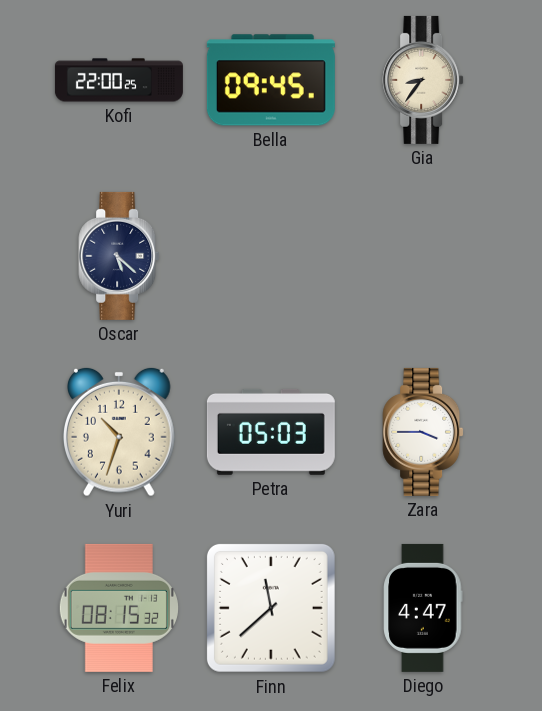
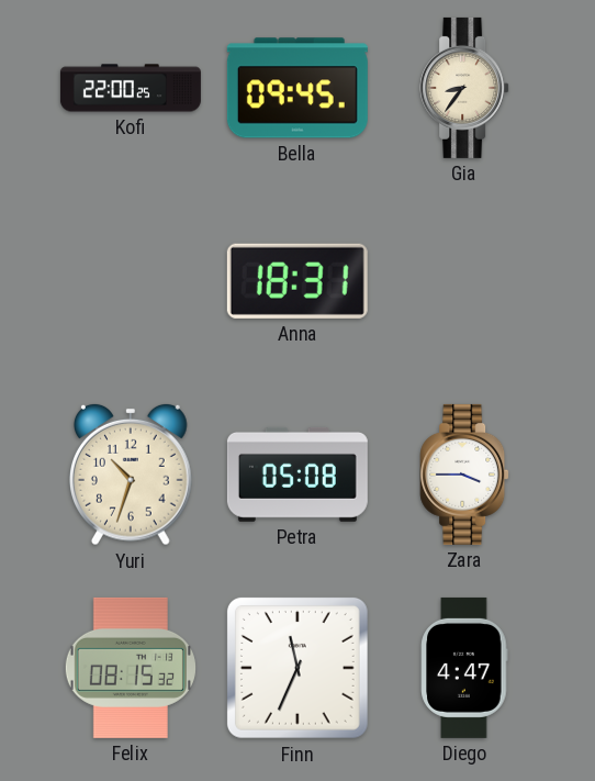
Oscar: 5:22 -> none (119, 256)
Anna: none -> 18:31 (297, 281)
Petra: 05:03 -> 05:08 (297, 475)
Finn: 11:38 -> 11:34 (297, 668)
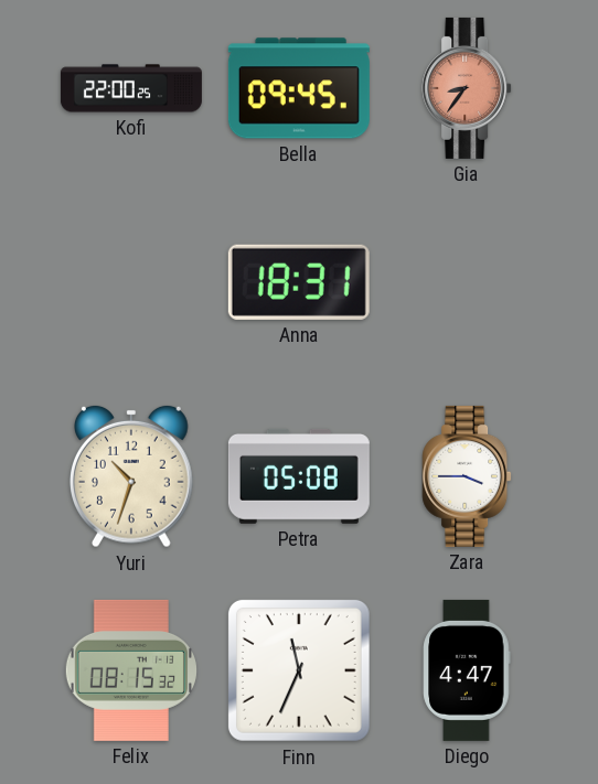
Gia dial: cream -> salmon (467, 88)
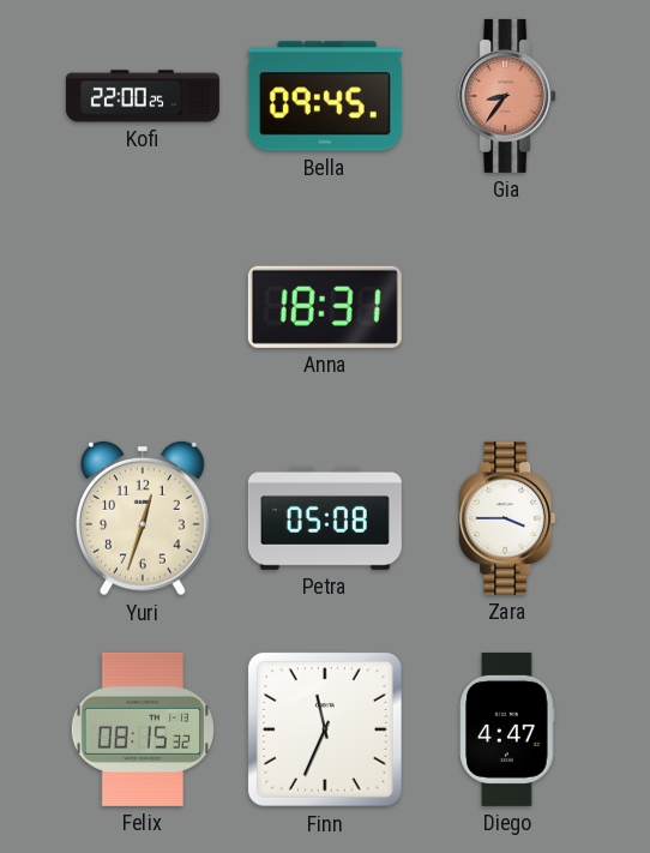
Yuri: 10:33 -> 12:33 (144, 518)
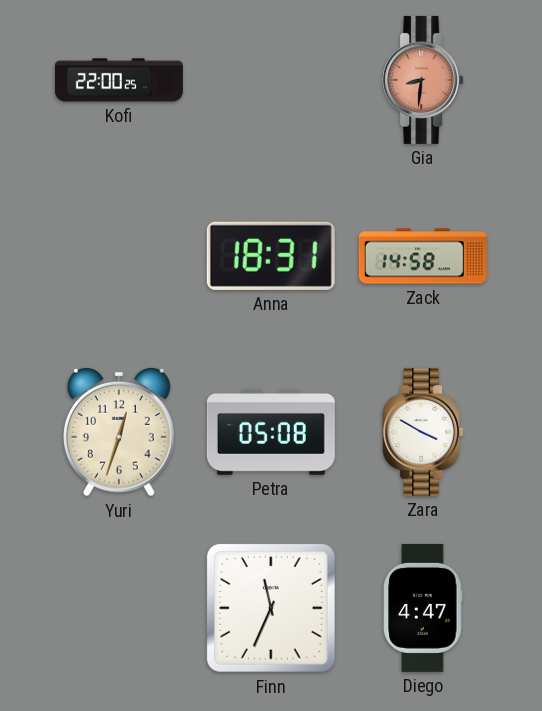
Bella: 09:45 -> none (325, 96)
Gia: 8:36 -> 8:31 (423, 80)
Zack: none -> 14:58 (423, 256)
Zara: 3:45 -> 3:50 (423, 432)
Felix: 08:15 -> none (143, 729)
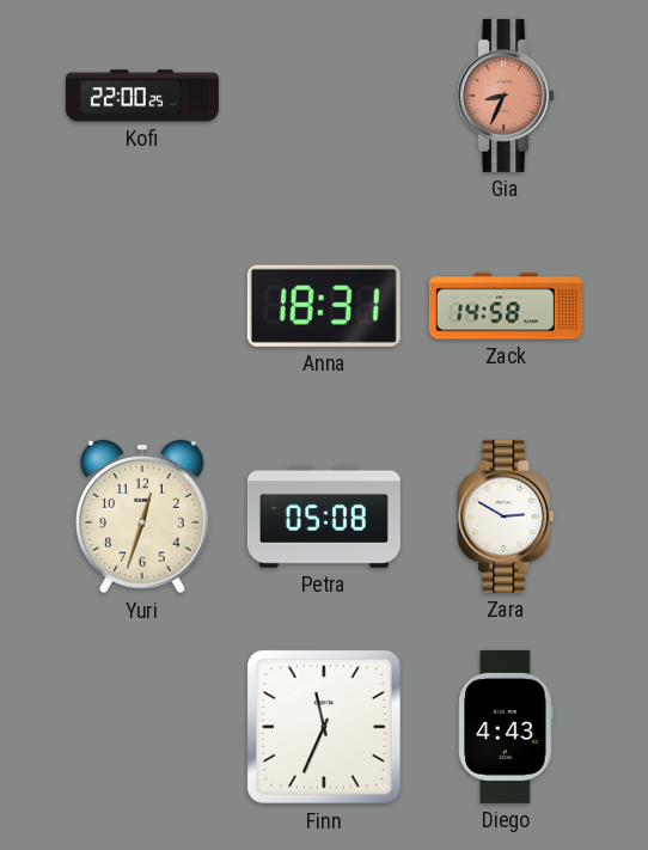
Gia: 8:31 -> 8:34 (506, 96)
Zara: 3:50 -> 2:50 (506, 516)
Diego: 4:47 -> 4:43 (506, 727)
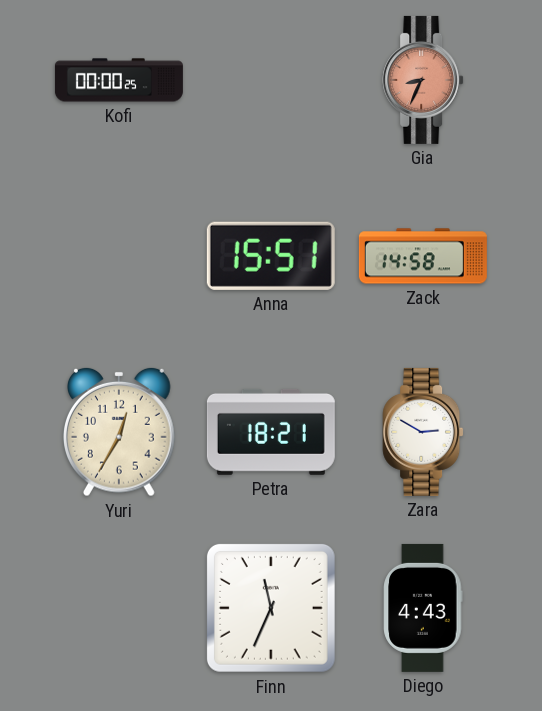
Kofi: 22:00 -> 00:00 (119, 80)
Anna: 18:31 -> 15:51 (271, 256)
Yuri: 12:33 -> 12:35 (120, 432)
Petra: 05:08 -> 18:21 (271, 432)
